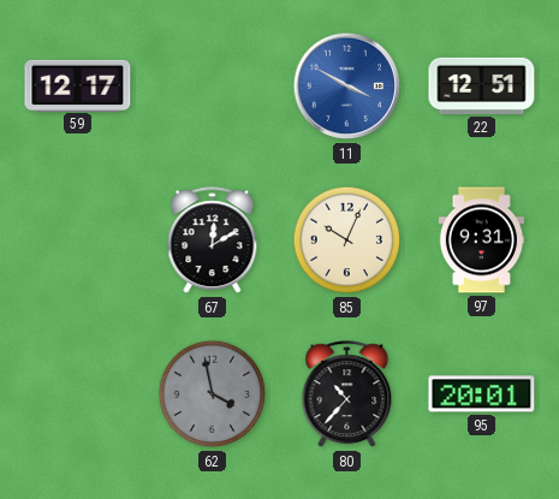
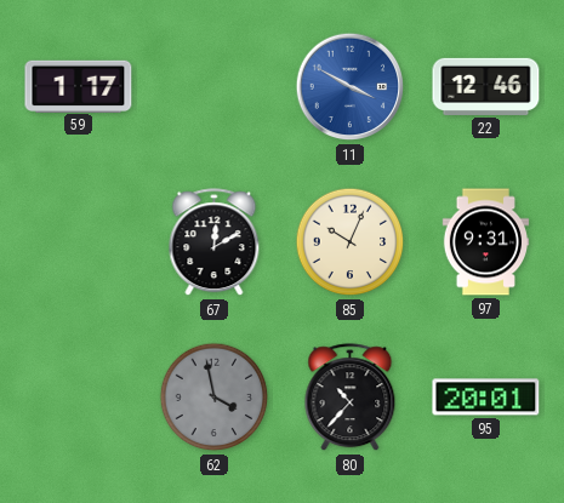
59: 12:17 -> 1:17 (79, 86)
22: 12:51 -> 12:46 (486, 86)
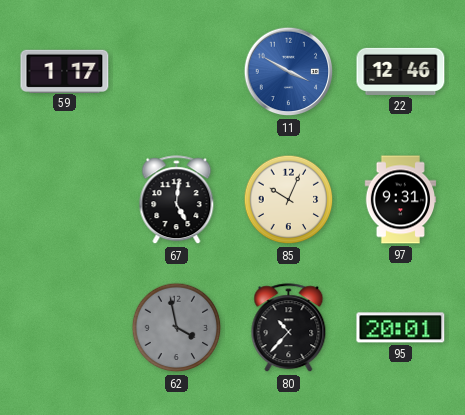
67: 12:10 -> 5:01 (177, 200)
